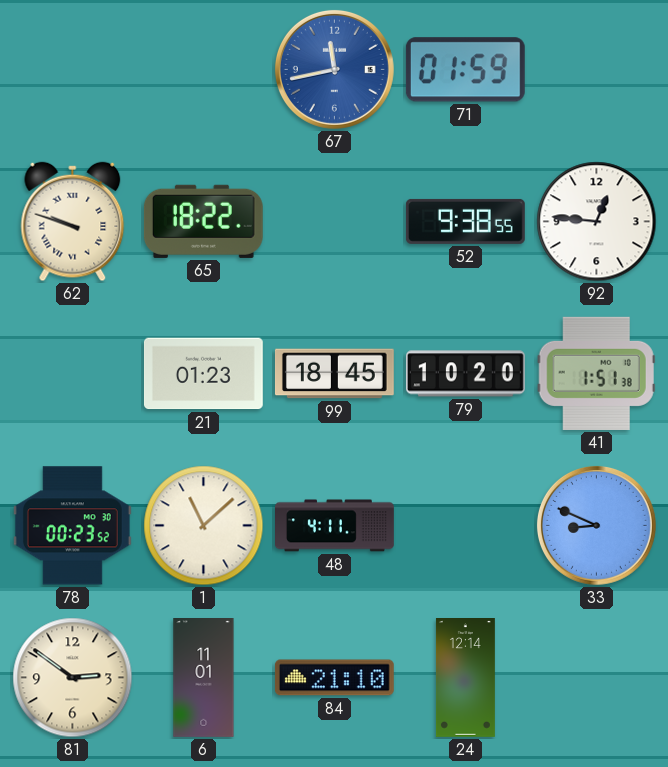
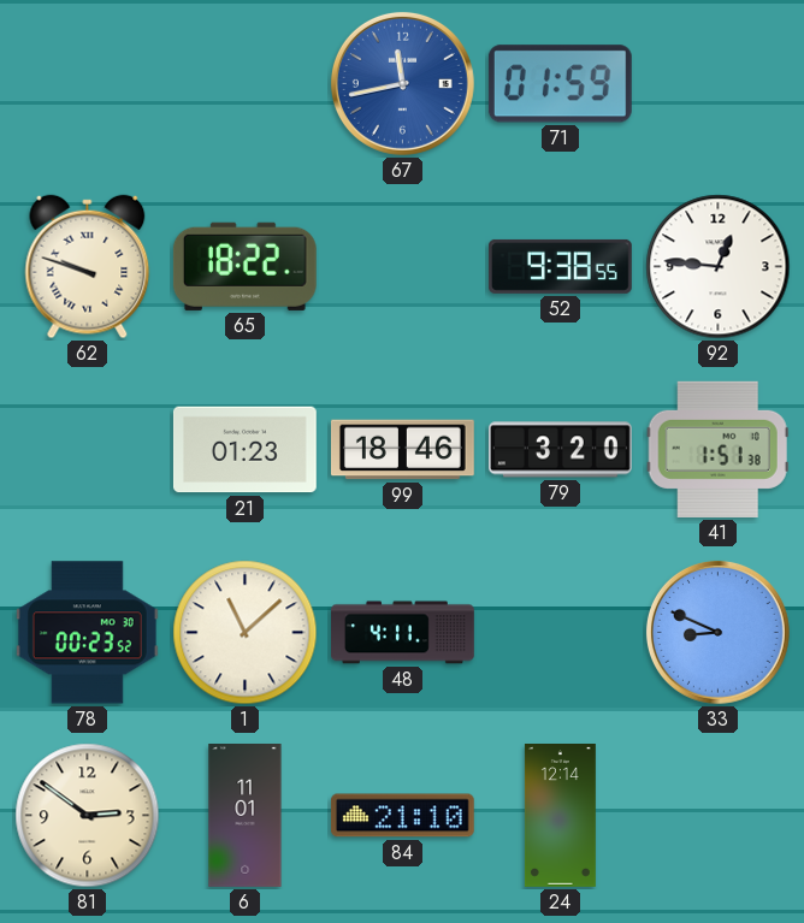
99: 18:45 -> 18:46 (402, 450)
79: 10:20 -> 3:20 (561, 450)
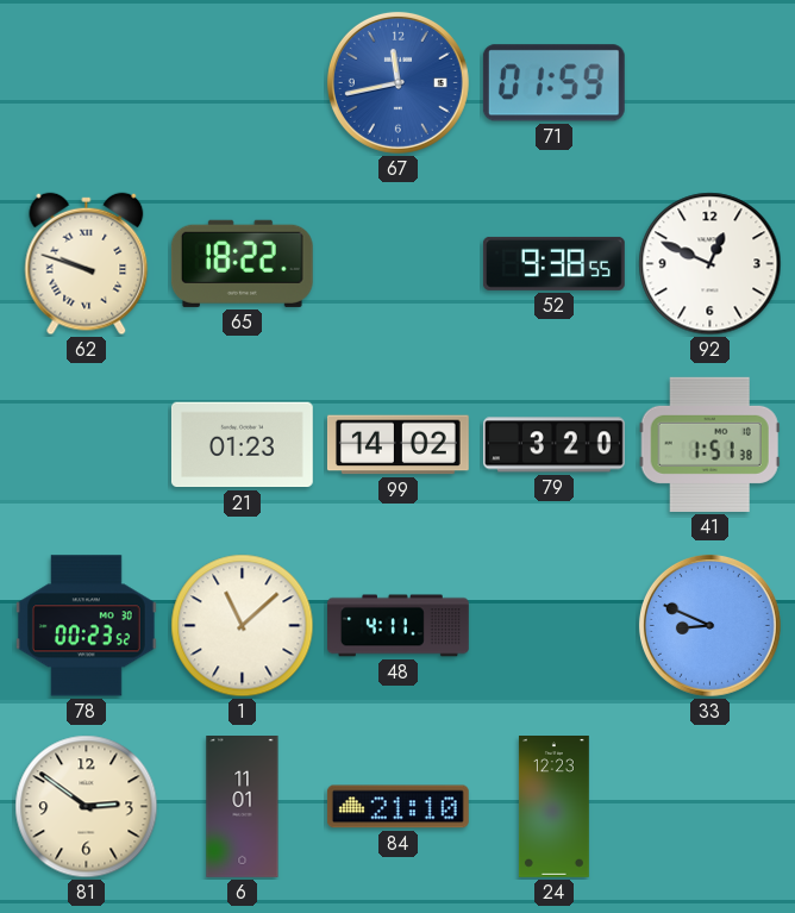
92: 12:46 -> 12:49 (711, 264)
99: 18:46 -> 14:02 (397, 445)
24: 12:14 -> 12:23 (553, 807)
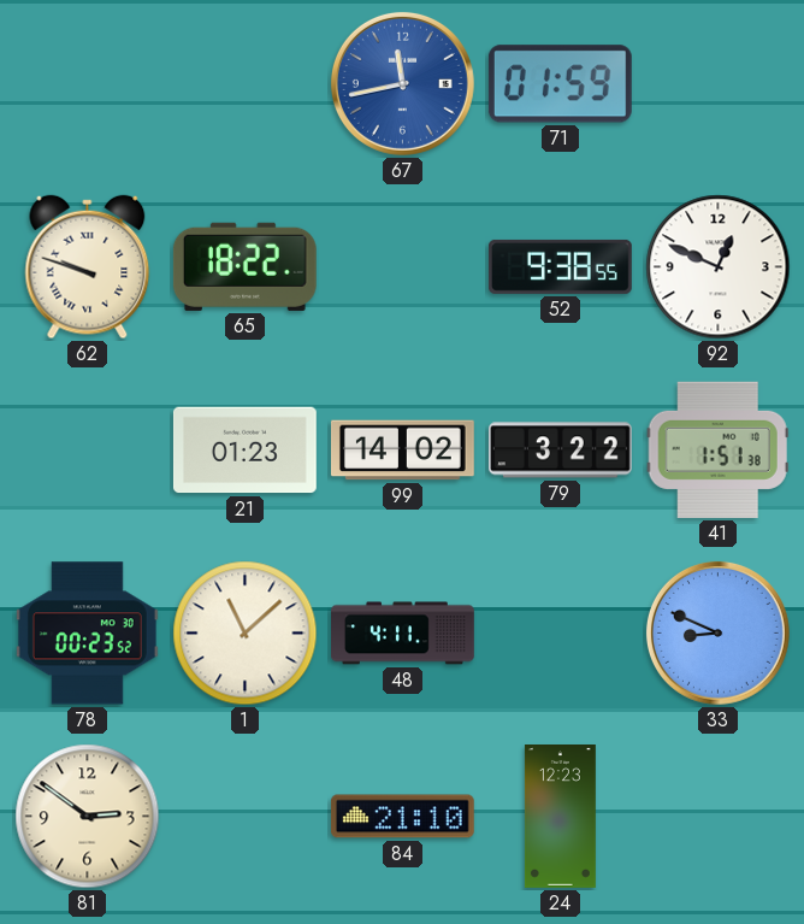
79: 3:20 -> 3:22 (561, 451)
6: 11:01 -> none (243, 807)
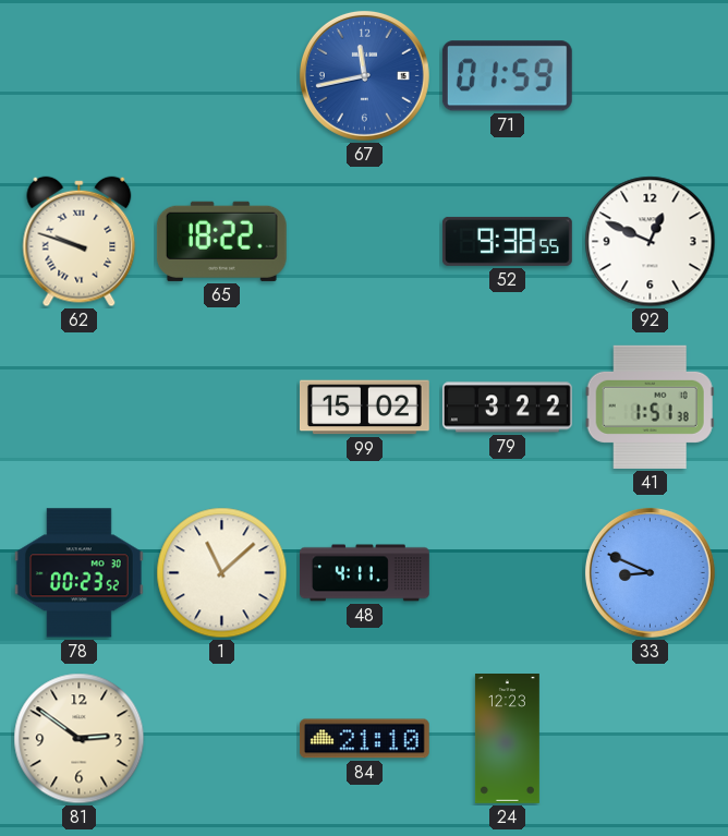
21: 01:23 -> none (244, 451)
99: 14:02 -> 15:02 (364, 408)
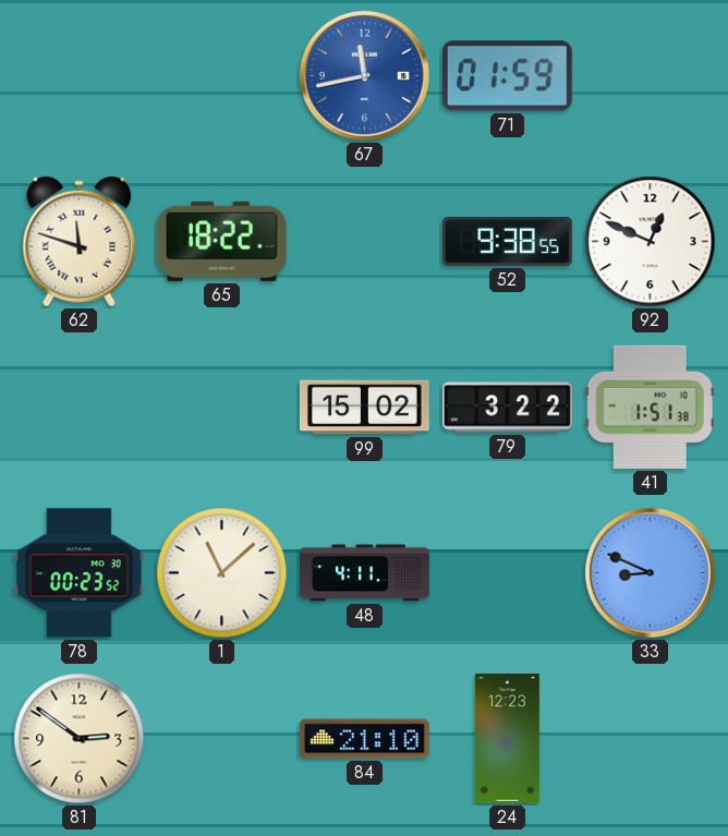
62: 9:48 -> 11:48 (80, 242)
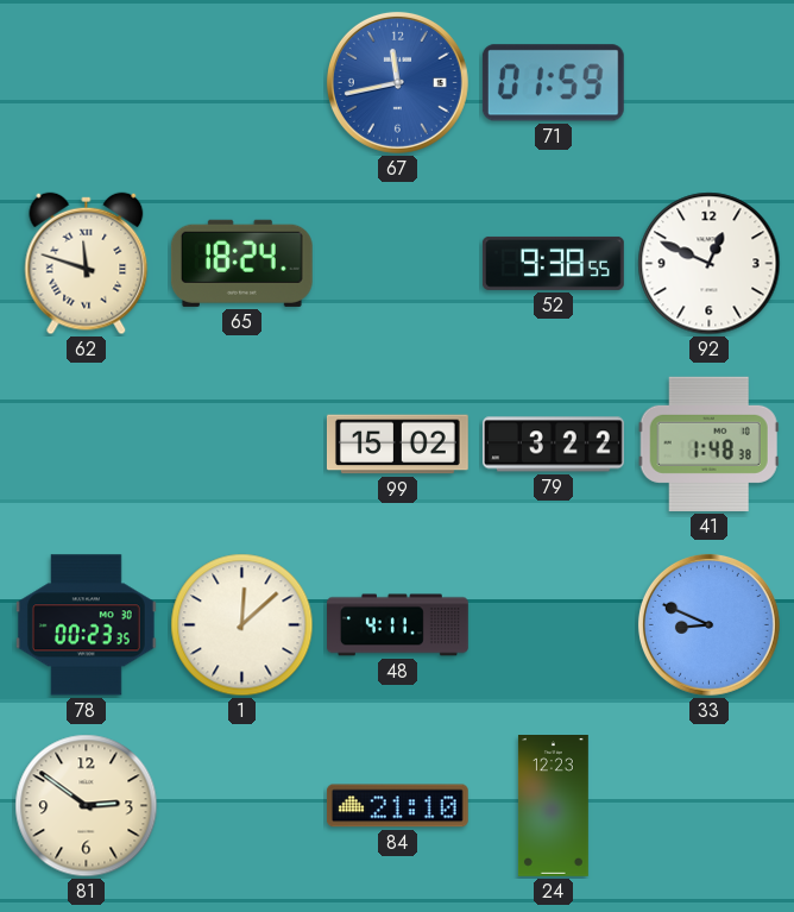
65: 18:22 -> 18:24 (241, 263)
41: 1:51 -> 1:48 (708, 444)
78: 00:23:52 -> 00:23:35 (86, 625)
1: 11:08 -> 12:08 (242, 625)
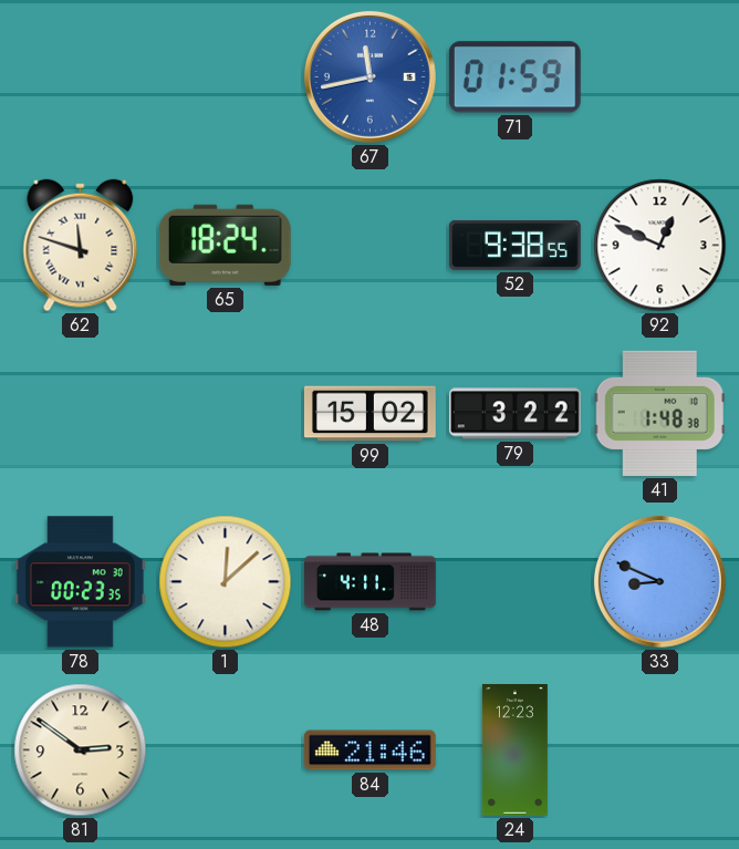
84: 21:10 -> 21:46 (369, 750)
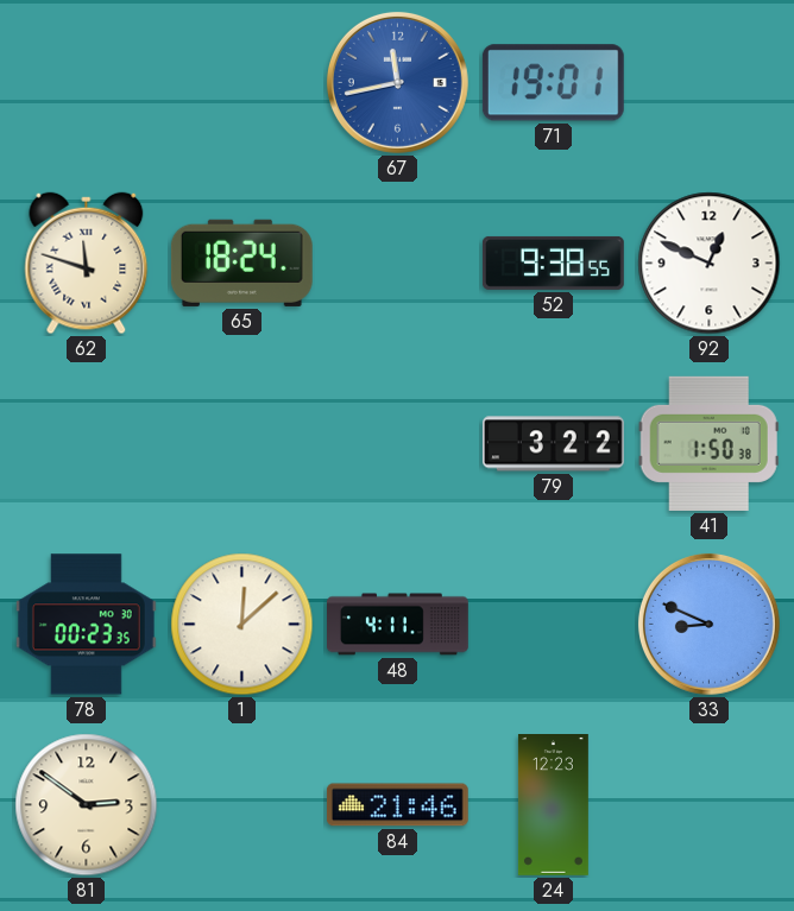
71: 01:59 -> 19:01 (553, 83)
99: 15:02 -> none (369, 414)
41: 1:48 -> 1:50 (708, 443)
